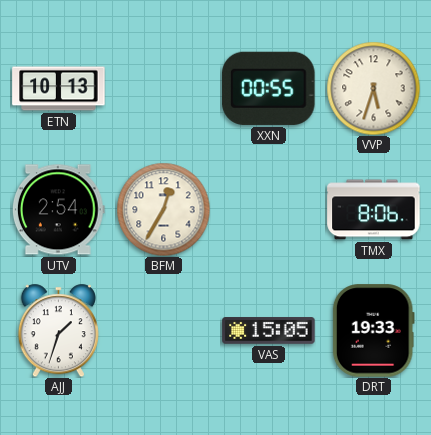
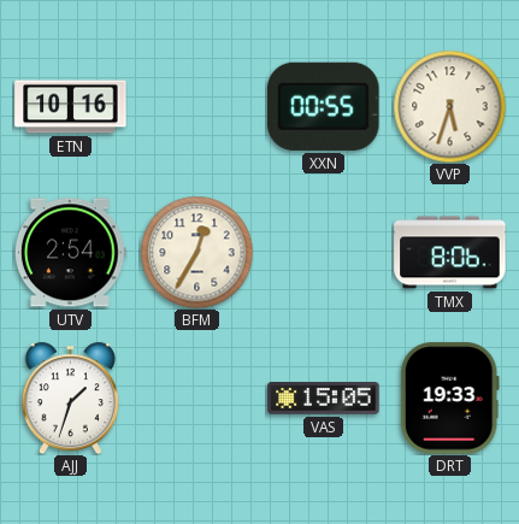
ETN: 10:13 -> 10:16 (71, 107)
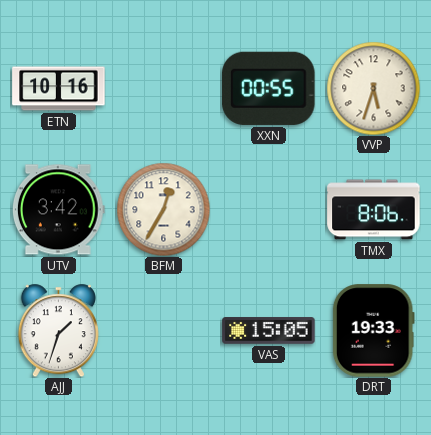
UTV: 2:54 -> 3:42 (58, 210)
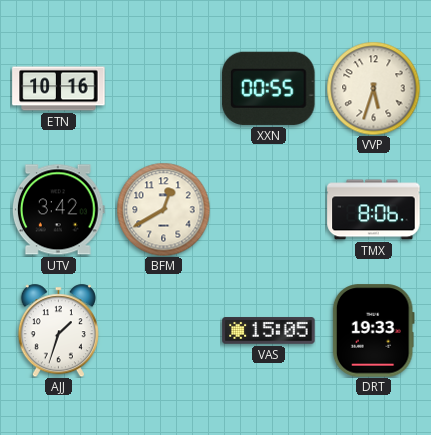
BFM: 12:35 -> 12:40 (163, 209)
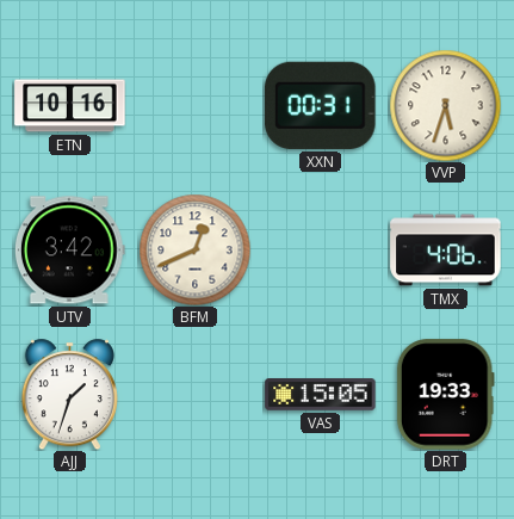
XXN: 00:55 -> 00:31 (321, 105)
BFM: 12:40 -> 12:41 (194, 249)
TMX: 8:06 -> 4:06 (446, 251)
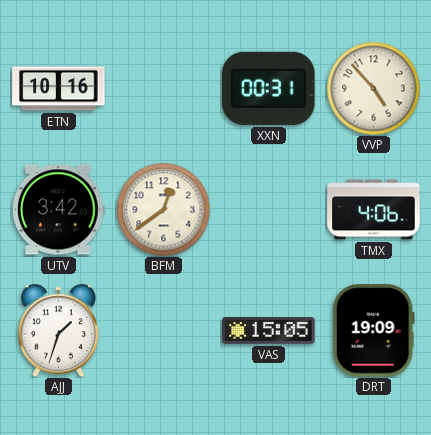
VVP: 5:33 -> 4:53 (373, 88)
BFM: 12:41 -> 12:39 (163, 209)
DRT: 19:33 -> 19:09 (373, 331)
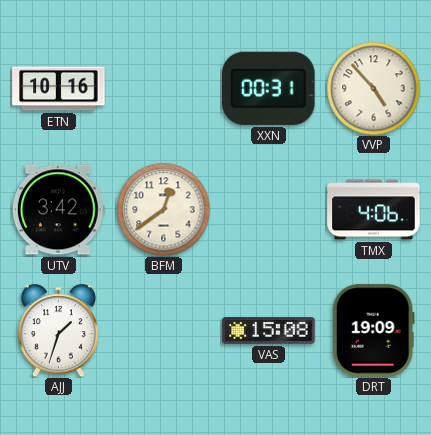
VAS: 15:05 -> 15:08 (269, 331)
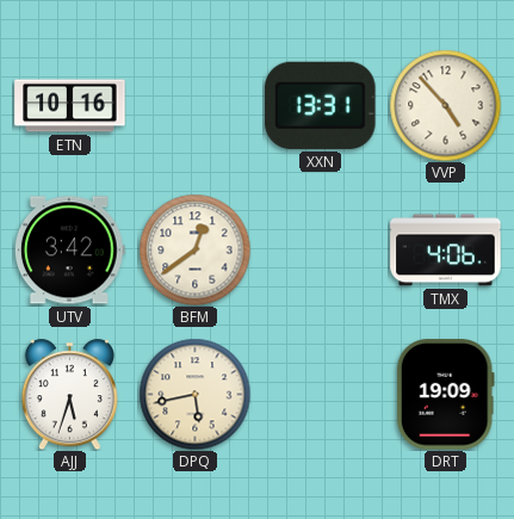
XXN: 00:31 -> 13:31 (321, 105)
AJJ: 1:33 -> 5:33 (69, 394)
DPQ: none -> 5:43 (194, 394)
VAS: 15:08 -> none (269, 331)
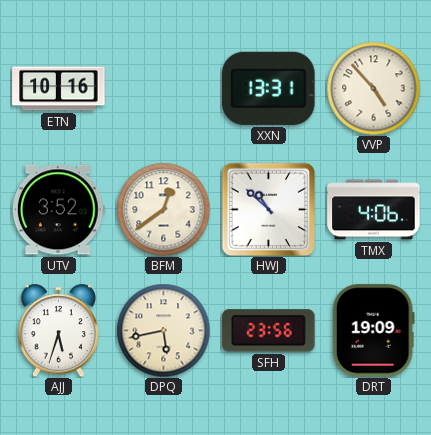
UTV: 3:42 -> 3:52 (58, 210)
HWJ: none -> 10:52 (268, 209)
SFH: none -> 23:56 (269, 331)
